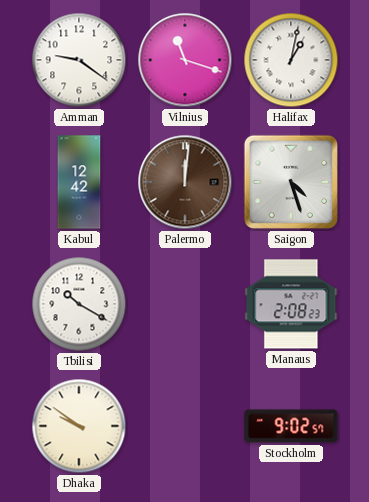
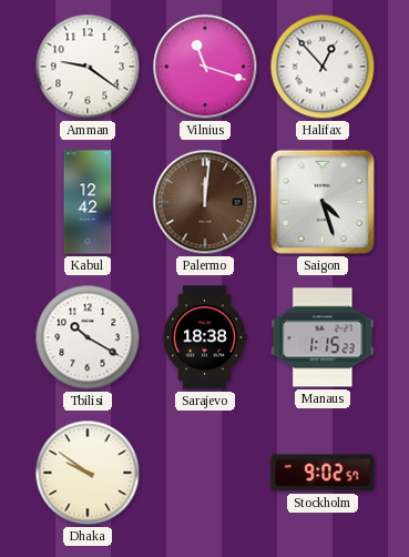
Halifax: 1:02 -> 12:53 (323, 67)
Sarajevo: none -> 18:38 (205, 337)
Manaus: 2:08 -> 1:15 (323, 337)
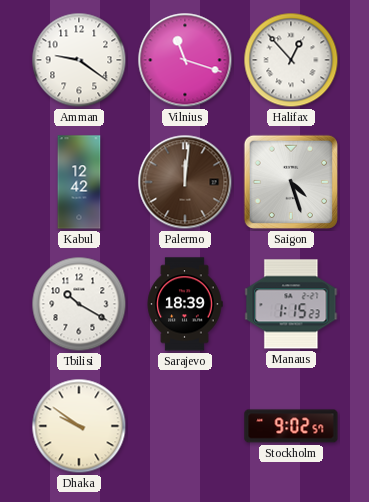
Sarajevo: 18:38 -> 18:39 (185, 304)
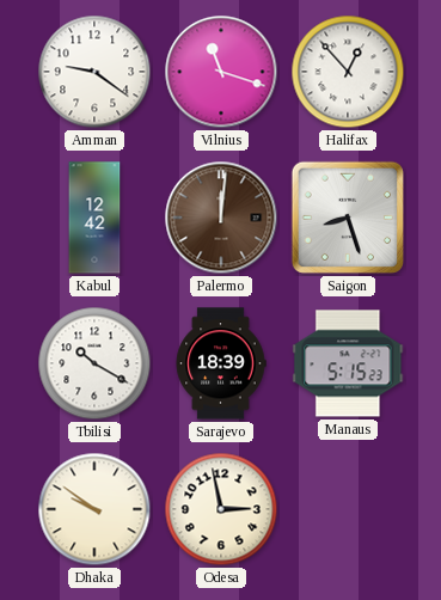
Saigon: 4:27 -> 8:27 (348, 218)
Manaus: 1:15 -> 5:15 (348, 363)
Odesa: none -> 2:58 (221, 509)
Stockholm: 9:02 -> none (291, 426)
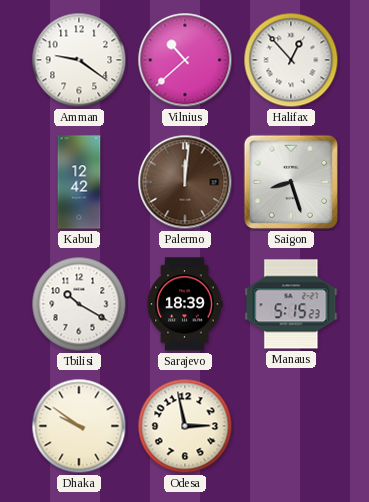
Vilnius: 11:18 -> 10:38 (185, 60)
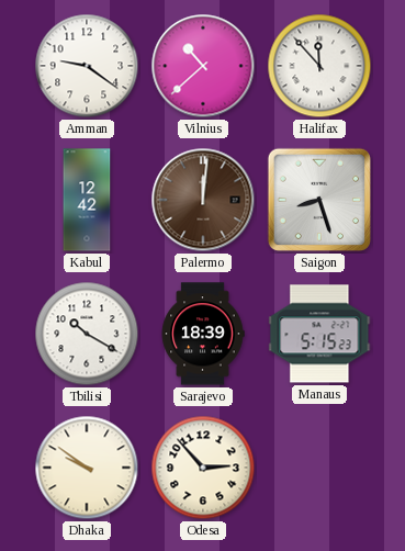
Halifax: 12:53 -> 11:53 (319, 66)
Odesa: 2:58 -> 2:53 (203, 468)
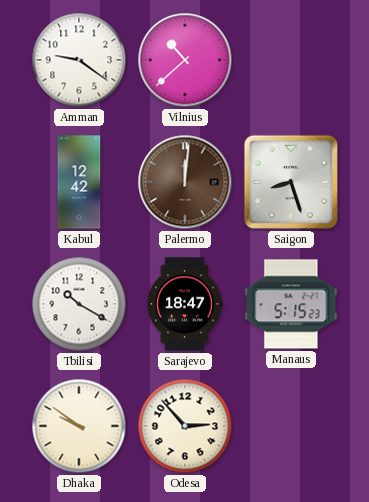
Halifax: 11:53 -> none (319, 66)
Sarajevo: 18:39 -> 18:47 (185, 304)
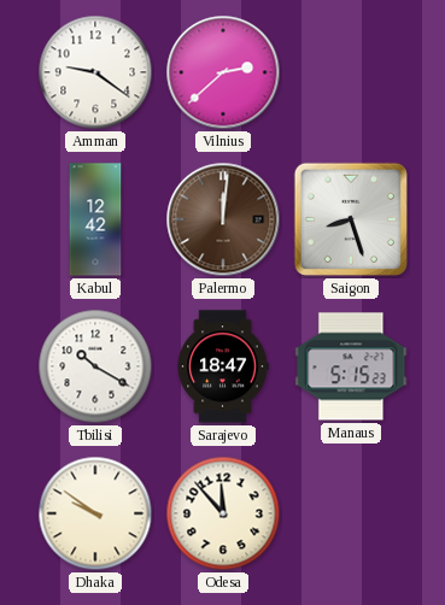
Vilnius: 10:38 -> 2:38 (223, 72)
Odesa: 2:53 -> 11:53 (223, 513)
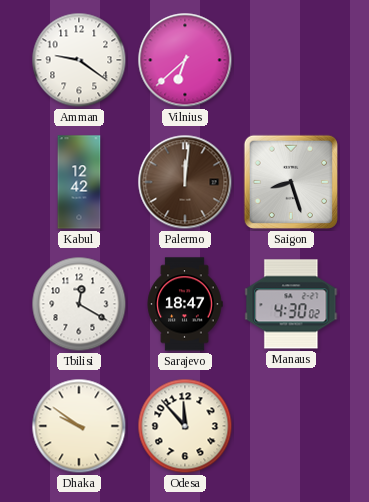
Vilnius: 2:38 -> 6:38 (185, 60)
Tbilisi: 10:20 -> 12:20 (79, 304)
Manaus: 5:15 -> 4:30 (291, 304)
